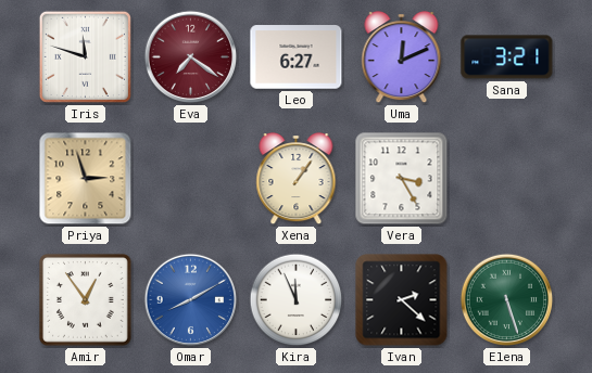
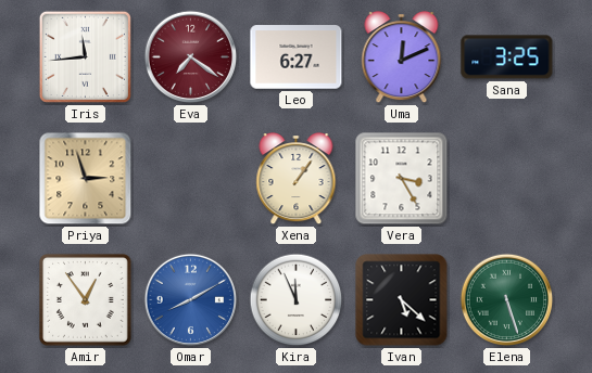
Iris: 11:48 -> 11:44 (85, 56)
Sana: 3:21 -> 3:25 (507, 57)
Ivan: 2:22 -> 5:22 (402, 300)
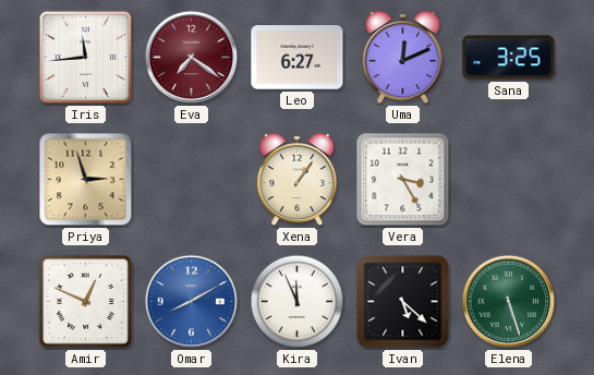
Amir: 12:54 -> 12:49 (86, 302)
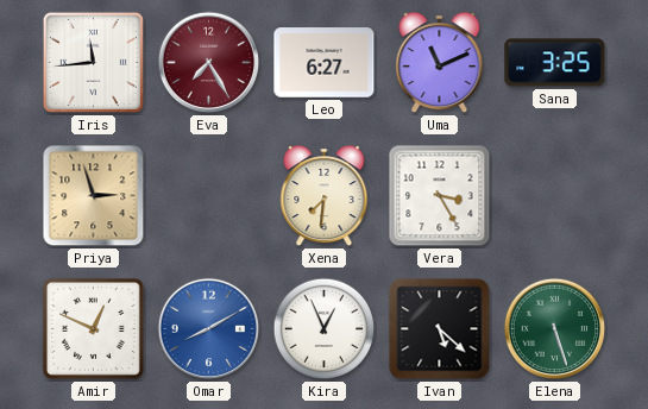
Eva: 7:21 -> 7:25 (209, 63)
Uma: 12:11 -> 11:11 (440, 64)
Xena: 1:06 -> 7:31 (325, 197)
Kira: 11:56 -> 12:56 (325, 329)
